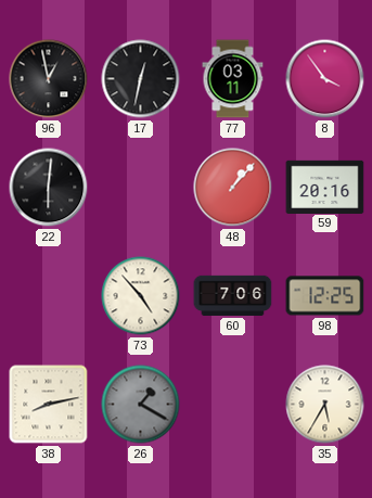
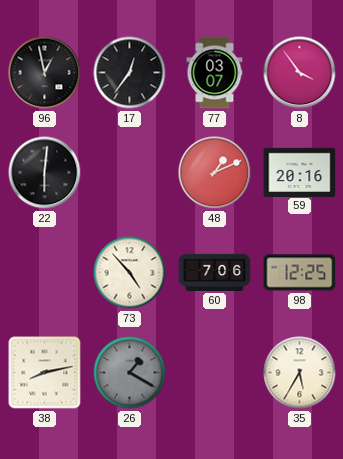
17: 12:32 -> 12:36 (130, 73)
77: 03:11 -> 03:07 (215, 73)
48: 1:07 -> 1:11 (215, 173)
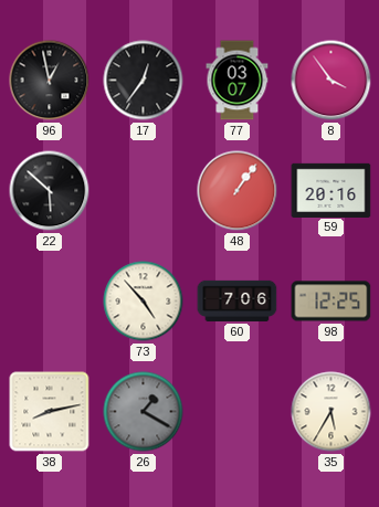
22: 6:01 -> 5:52 (50, 191)
48: 1:11 -> 1:06 (238, 191)
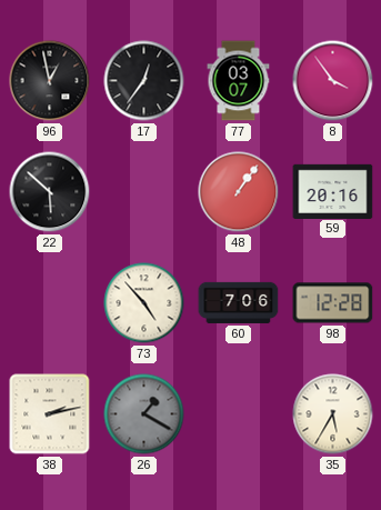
98: 12:25 -> 12:28 (333, 303)
38: 8:13 -> 2:13 (50, 414)
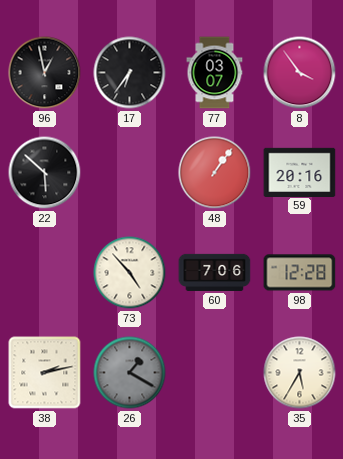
17: 12:36 -> 6:36 (130, 73)
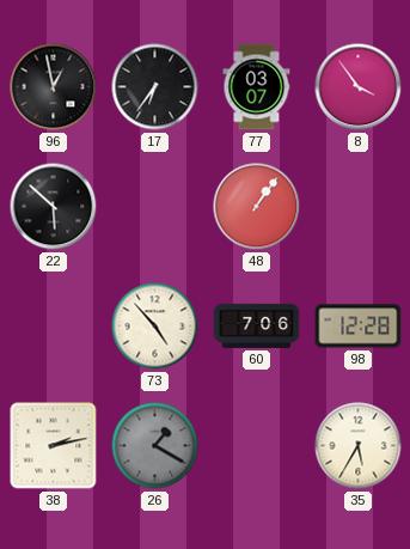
59: 20:16 -> none (300, 172)
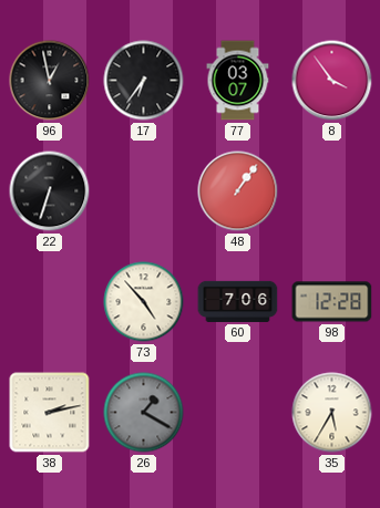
22: 5:52 -> 6:33 (50, 191)
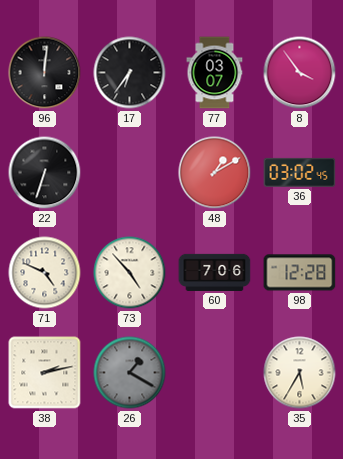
96: 12:58 -> 12:01 (45, 73)
48: 1:06 -> 1:10 (215, 173)
36: none -> 03:02 (300, 172)
71: none -> 4:49 (45, 273)
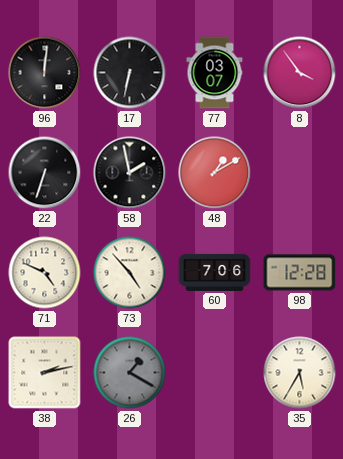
17: 6:36 -> 6:32 (130, 73)
58: none -> 1:58 (130, 173)
36: 03:02 -> none (300, 172)
